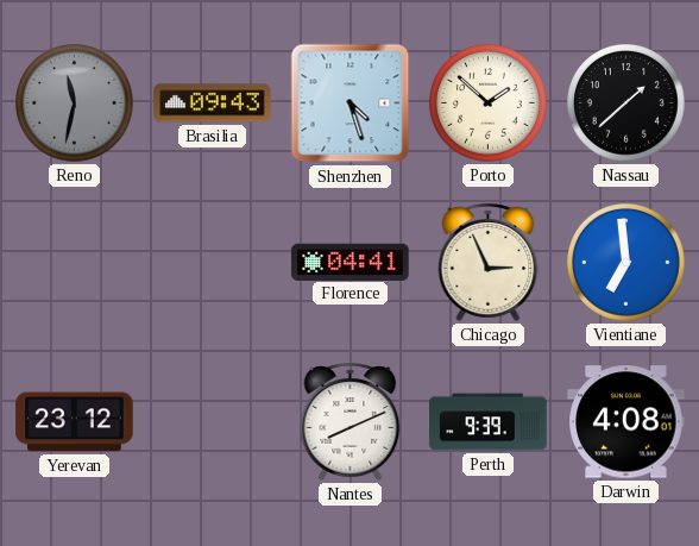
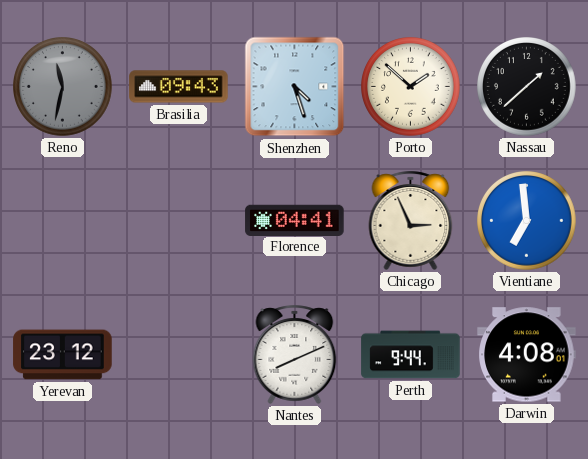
Perth: 9:39 -> 9:44 (411, 355)
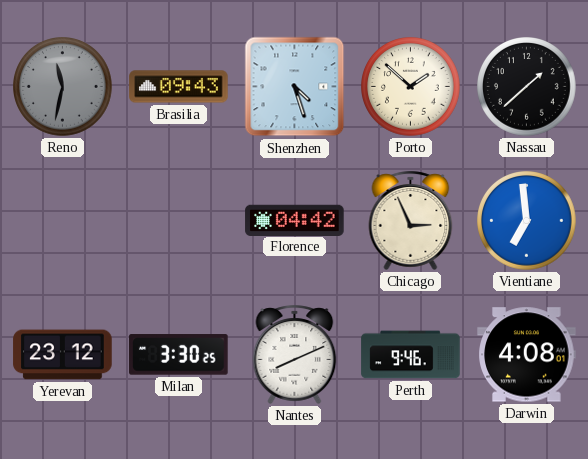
Florence: 04:41 -> 04:42 (295, 220)
Milan: none -> 3:30 (179, 355)
Perth: 9:44 -> 9:46 (411, 355)
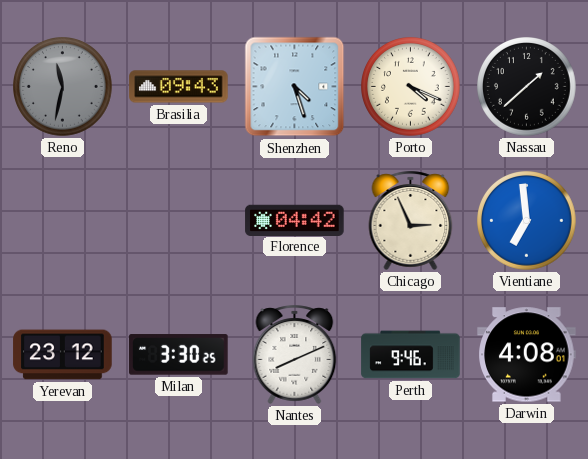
Porto: 1:52 -> 4:19 (411, 87)
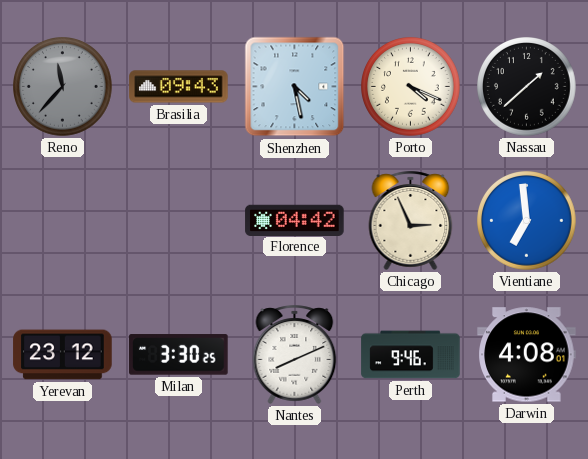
Reno: 11:32 -> 11:37 (63, 87)
Shenzhen: 4:27 -> 4:28 (295, 87)
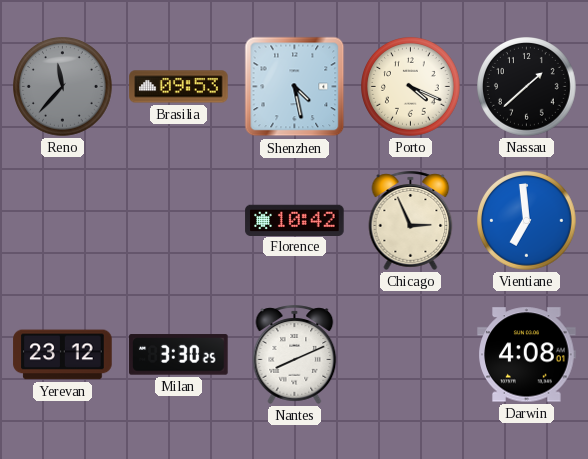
Brasilia: 09:43 -> 09:53 (179, 87)
Florence: 04:42 -> 10:42 (295, 220)
Perth: 9:46 -> none (411, 355)
